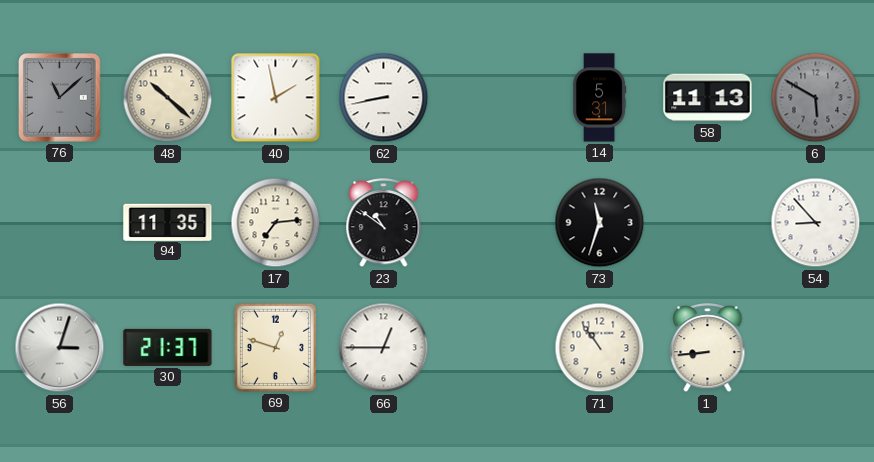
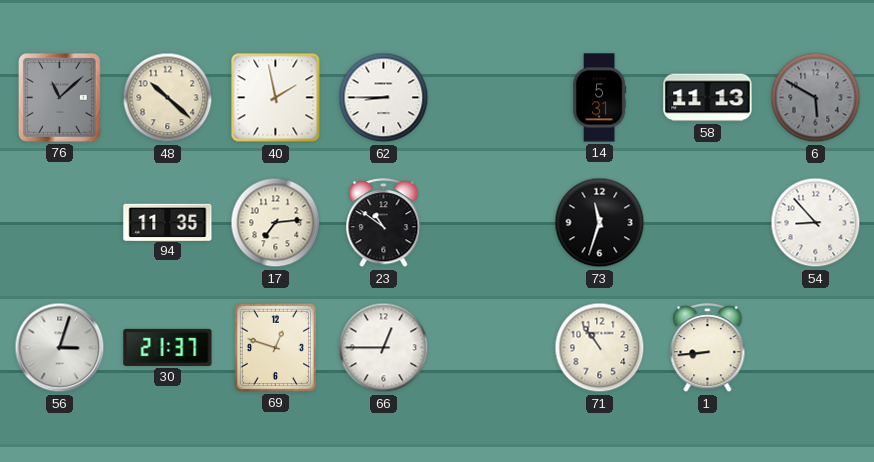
62: 8:43 -> 8:45 (384, 98)
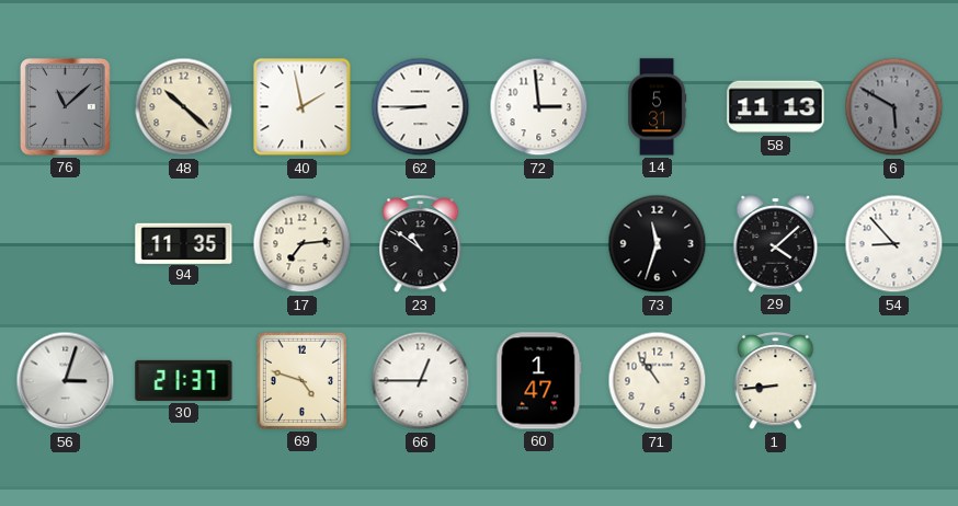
72: none -> 2:59 (539, 107)
29: none -> 4:08 (776, 244)
69: 12:48 -> 4:48 (301, 380)
60: none -> 1:47 (539, 381)
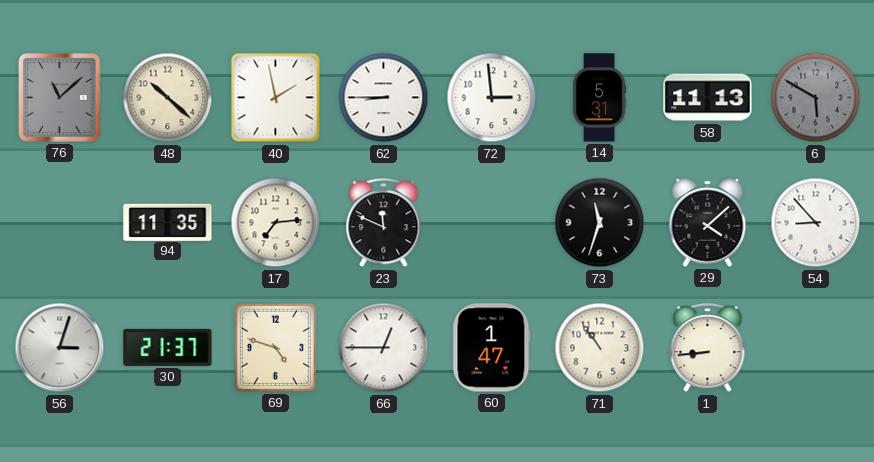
23: 10:51 -> 11:49 (384, 223)
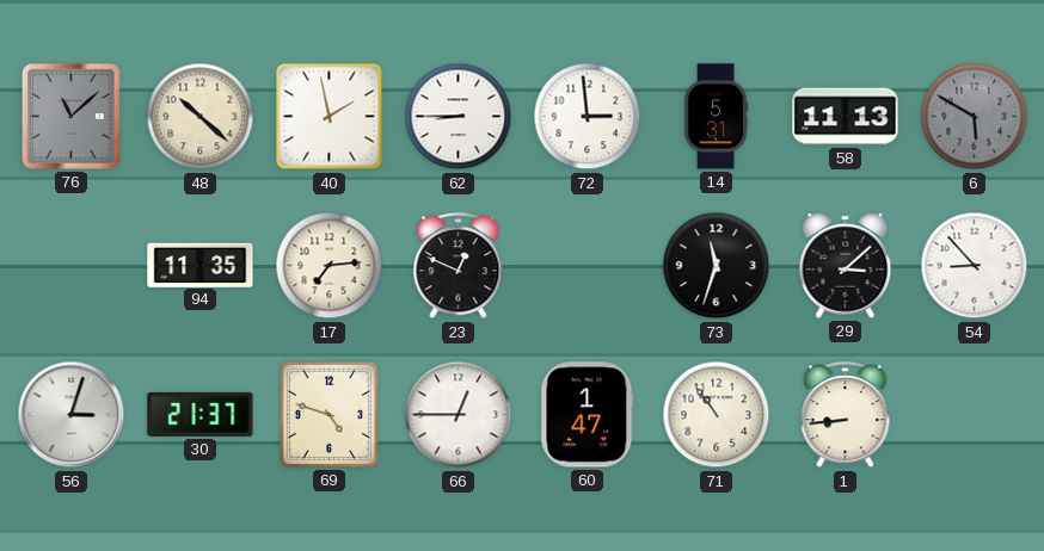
23: 11:49 -> 12:49 (459, 266)
29: 4:08 -> 3:08 (846, 266)
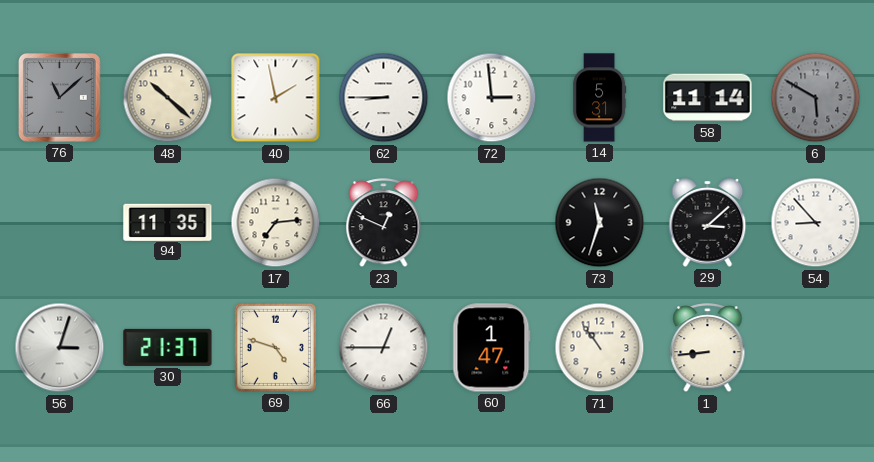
58: 11:13 -> 11:14 (708, 98)
